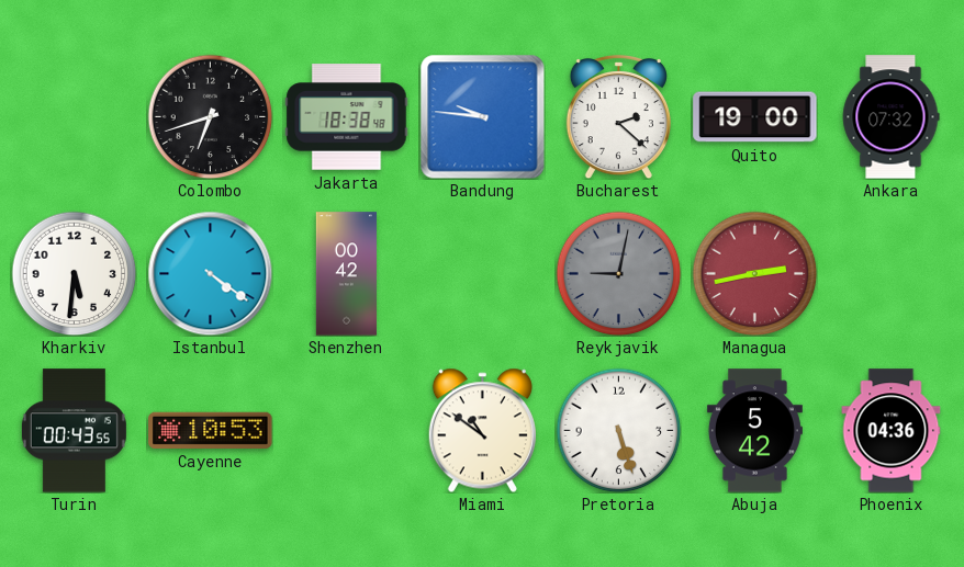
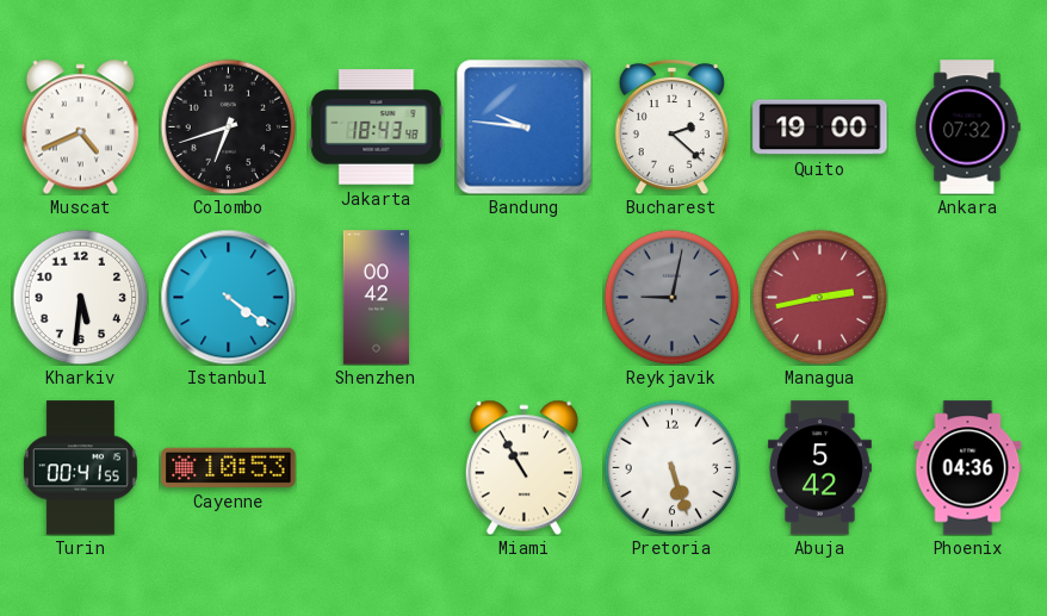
Muscat: none -> 4:41 (80, 126)
Jakarta: 18:38 -> 18:43 (377, 127)
Turin: 00:43 -> 00:41 (80, 468)
Miami: 10:51 -> 10:55 (523, 467)
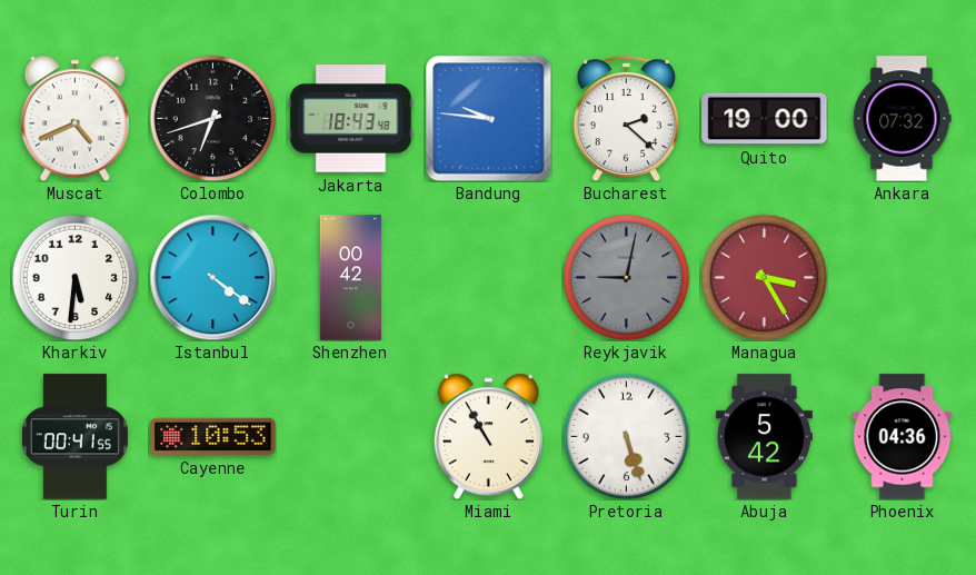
Managua: 2:43 -> 3:25 (764, 277)
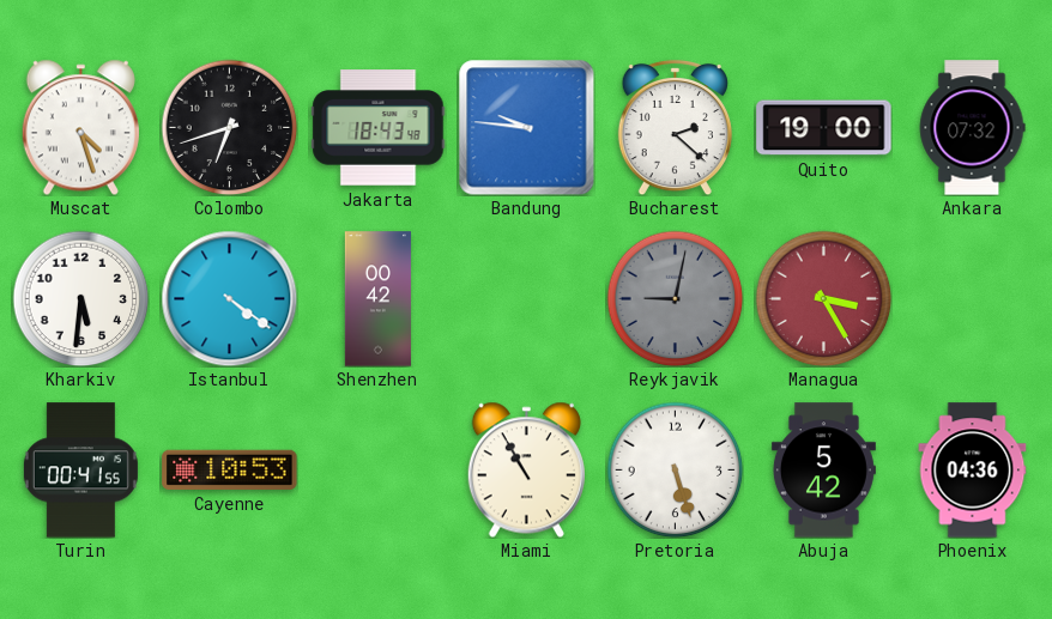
Muscat: 4:41 -> 4:27 (80, 127)
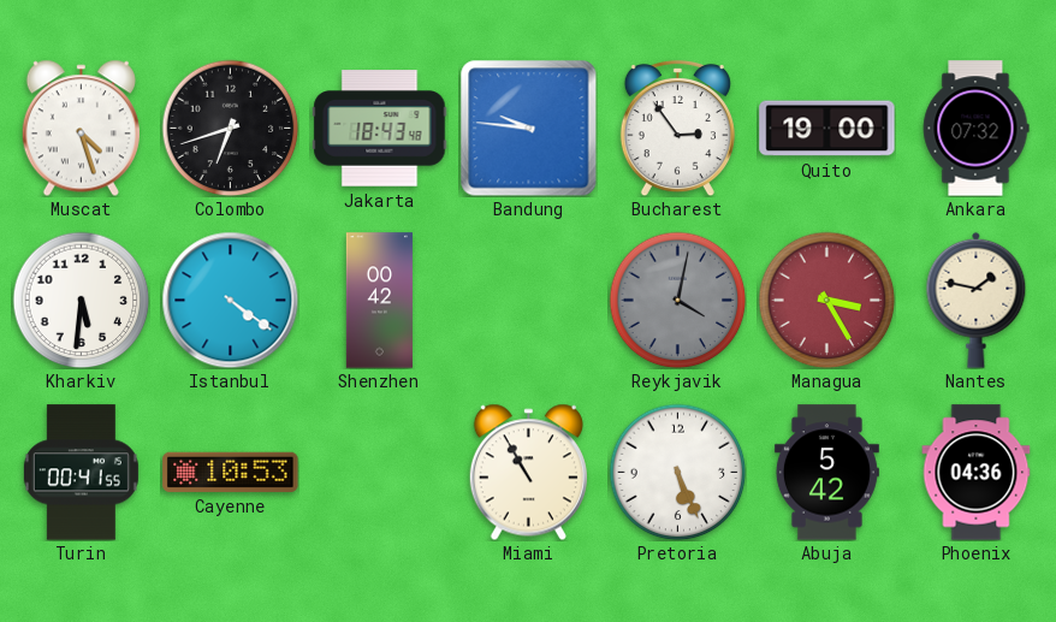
Bucharest: 2:22 -> 2:54 (677, 128)
Reykjavik: 9:02 -> 4:02 (677, 300)
Nantes: none -> 1:47 (977, 300)
Pretoria: 5:27 -> 5:26 (677, 472)
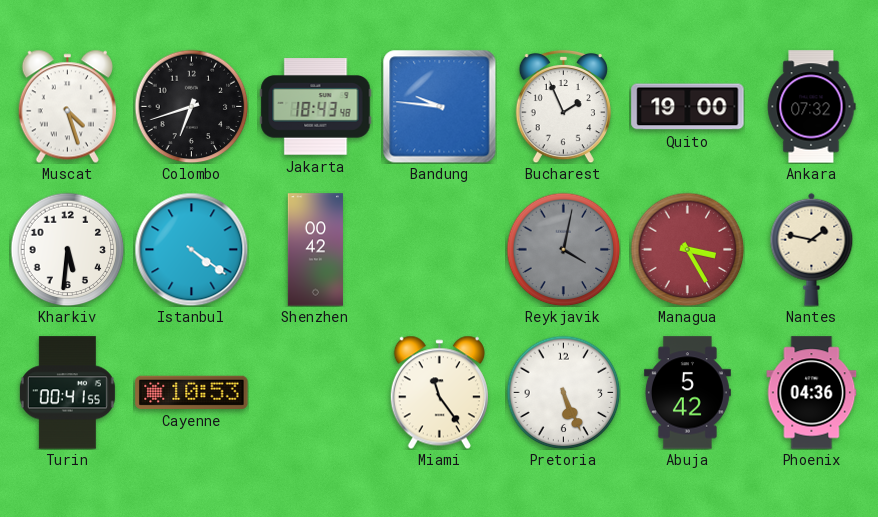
Bucharest: 2:54 -> 1:56 (563, 106)
Miami: 10:55 -> 11:24 (439, 392)
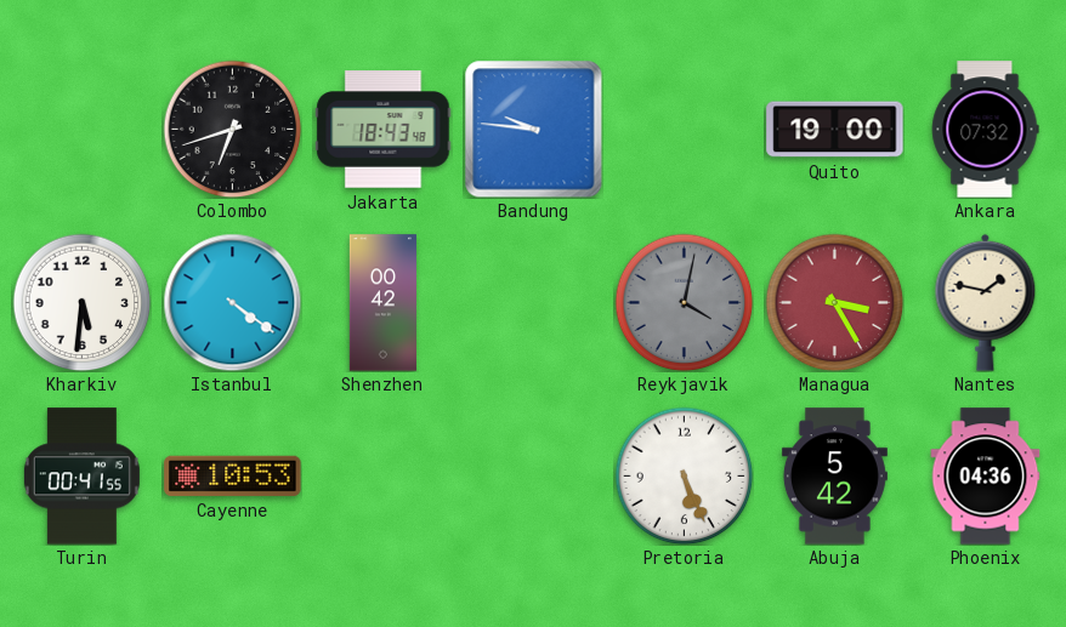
Muscat: 4:27 -> none (67, 106)
Bucharest: 1:56 -> none (563, 106)
Miami: 11:24 -> none (439, 392)
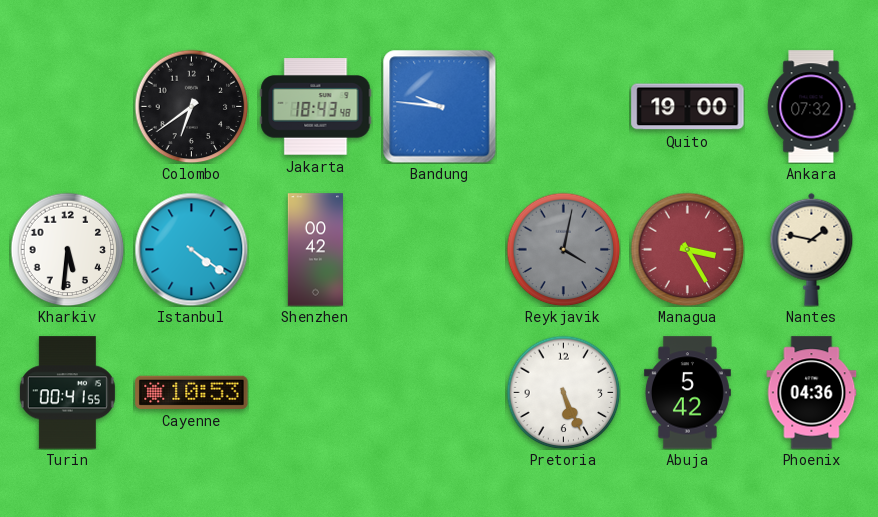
Colombo: 6:42 -> 6:39 (191, 106)
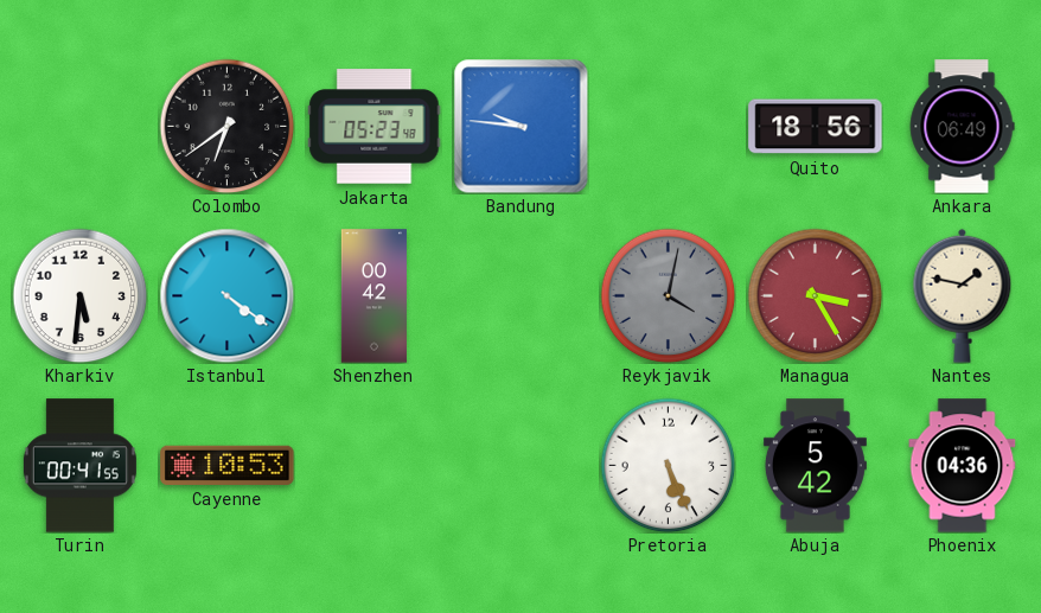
Jakarta: 18:43 -> 05:23 (375, 127)
Quito: 19:00 -> 18:56 (816, 127)
Ankara: 07:32 -> 06:49 (962, 127)
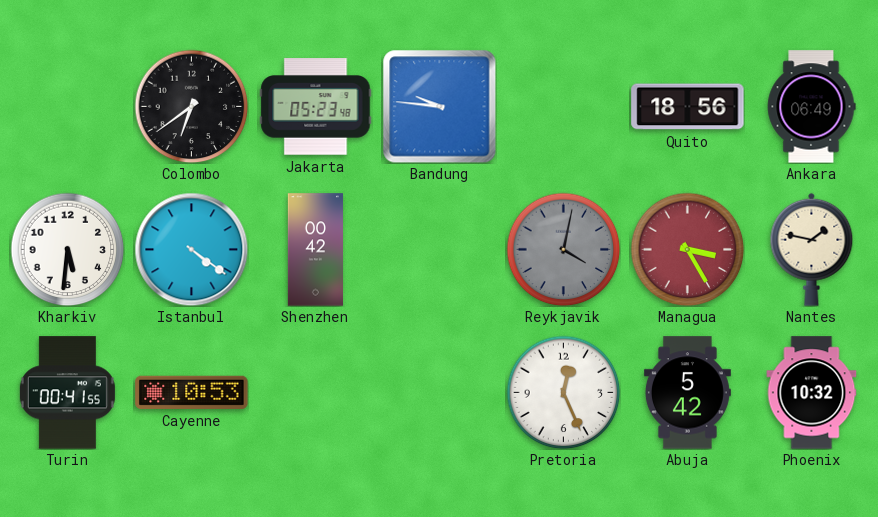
Pretoria: 5:26 -> 12:26 (563, 392)
Phoenix: 04:36 -> 10:32 (812, 393)
